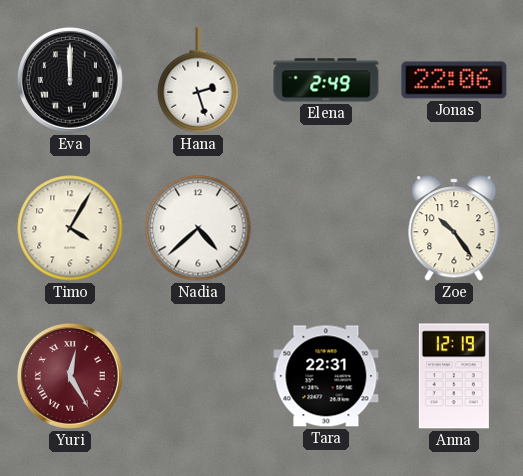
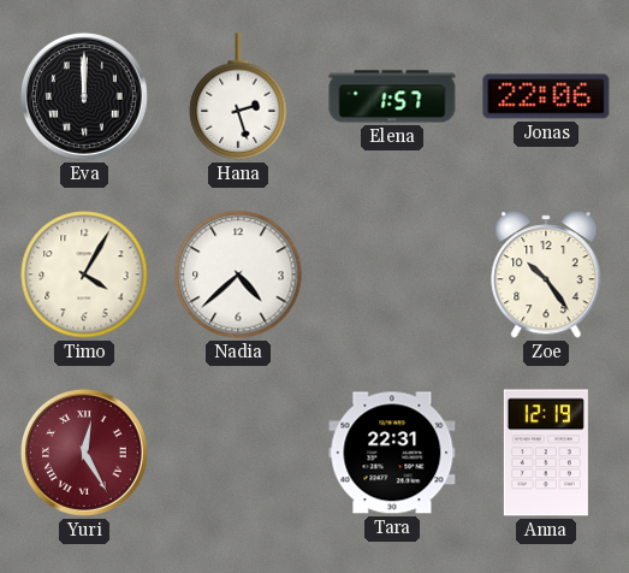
Elena: 2:49 -> 1:57 (392, 96)
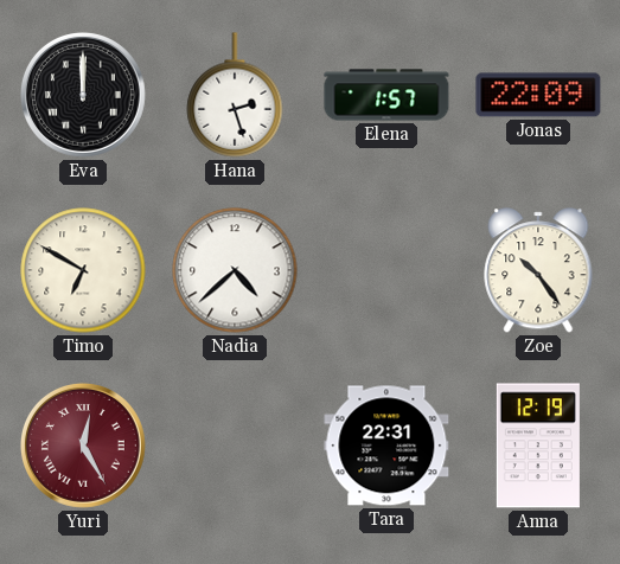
Jonas: 22:06 -> 22:09 (538, 95)
Timo: 4:05 -> 6:50 (83, 270)
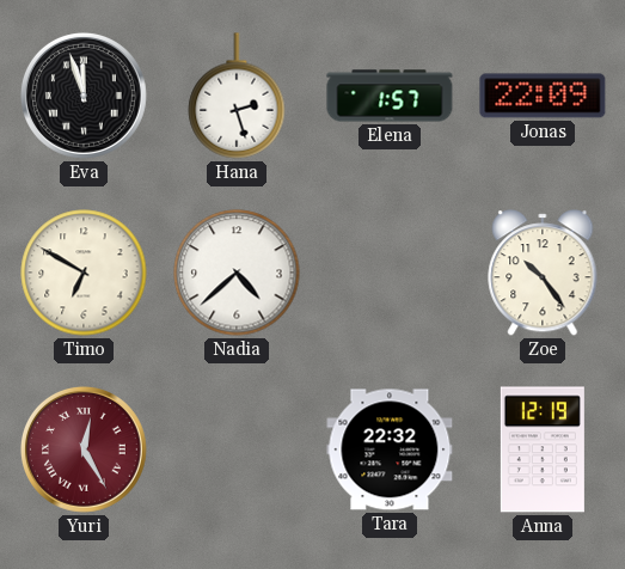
Eva: 12:00 -> 11:57 (84, 96)
Tara: 22:31 -> 22:32 (390, 449)
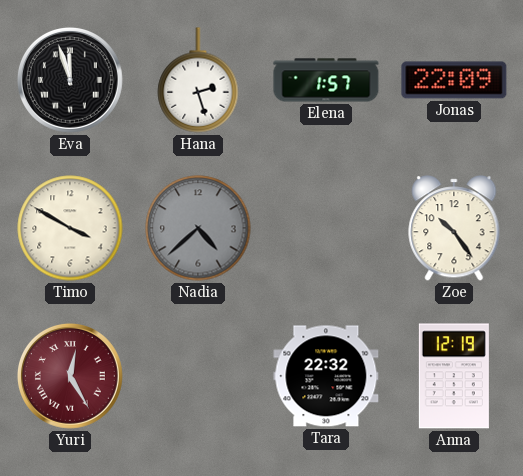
Timo: 6:50 -> 3:50 (70, 228)
Nadia dial: white -> grey (198, 228)
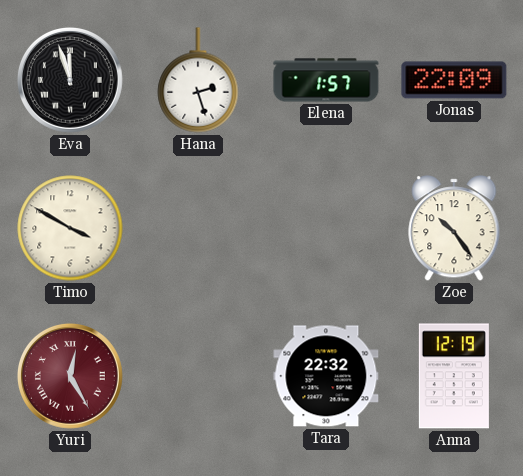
Nadia: 4:38 -> none (198, 228)
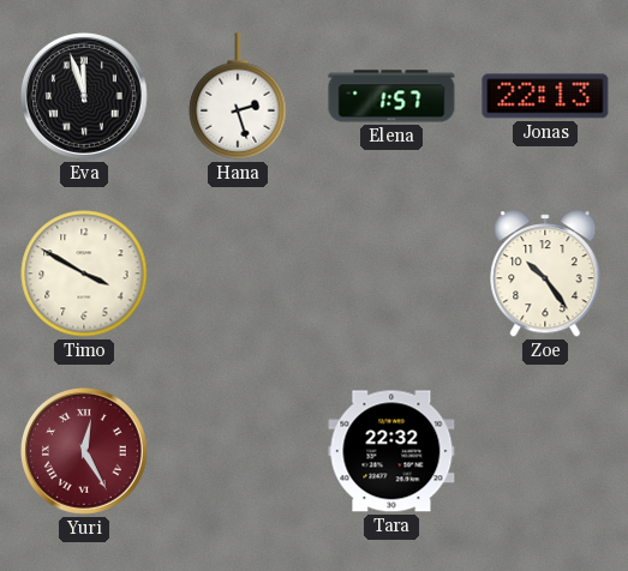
Jonas: 22:09 -> 22:13 (545, 96)
Anna: 12:19 -> none (454, 376)
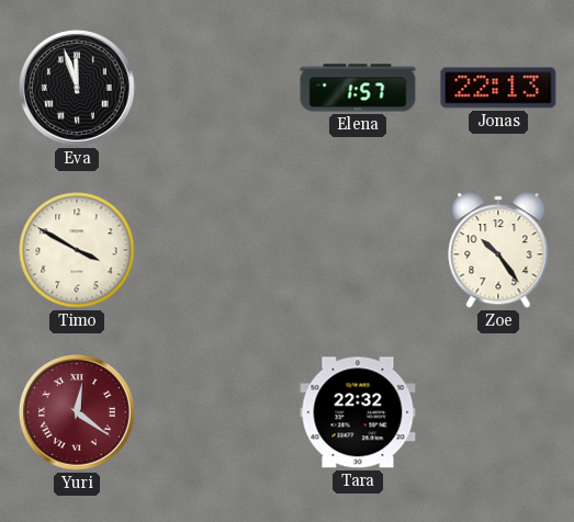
Hana: 2:27 -> none (238, 96)
Yuri: 12:25 -> 12:21 (77, 412)
